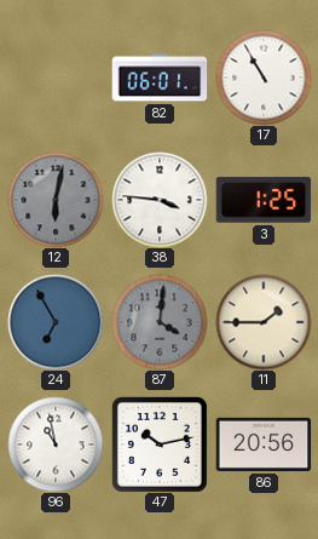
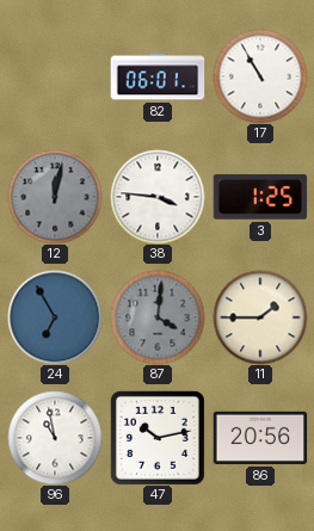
12: 6:02 -> 12:02 (55, 197)
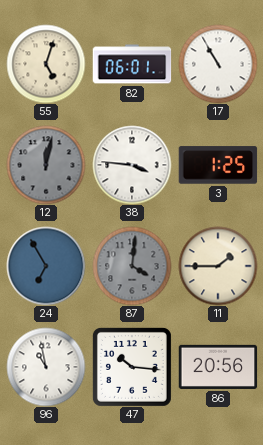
55: none -> 5:03 (46, 64)
47: 10:13 -> 10:16 (132, 367)
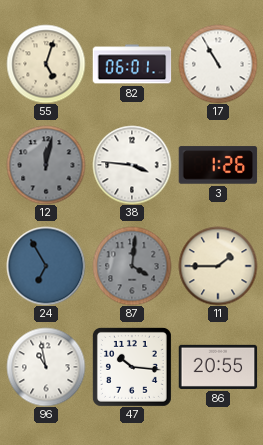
3: 1:25 -> 1:26 (218, 165)
86: 20:56 -> 20:55 (218, 367)
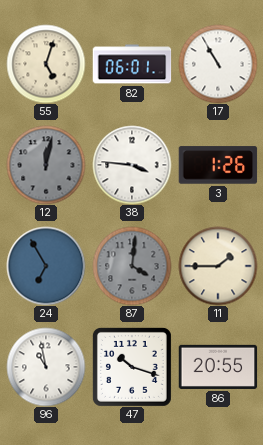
47: 10:16 -> 10:18 (132, 367)
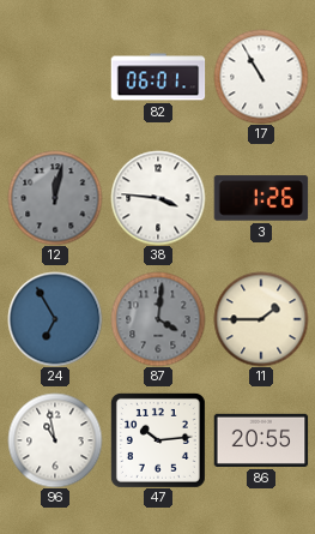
55: 5:03 -> none (46, 64)
47: 10:18 -> 10:14 (158, 440)
